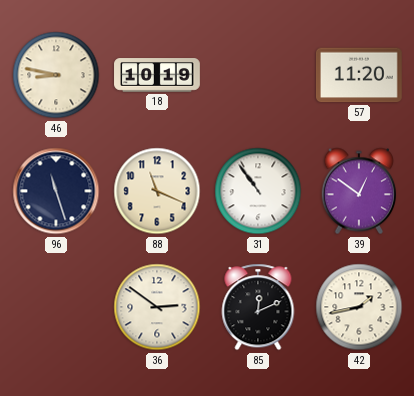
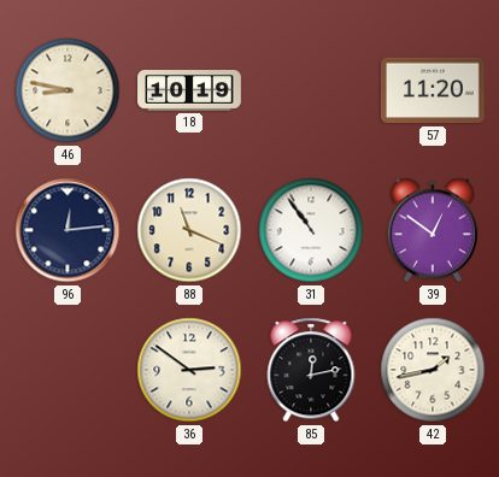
96: 11:27 -> 12:14 (67, 230)
85: 12:11 -> 12:13 (311, 370)
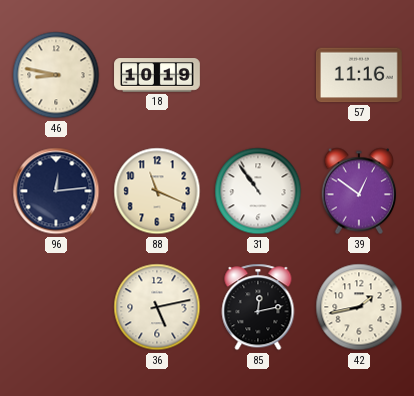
57: 11:20 -> 11:16 (360, 75)
36: 2:51 -> 5:13 (157, 307)
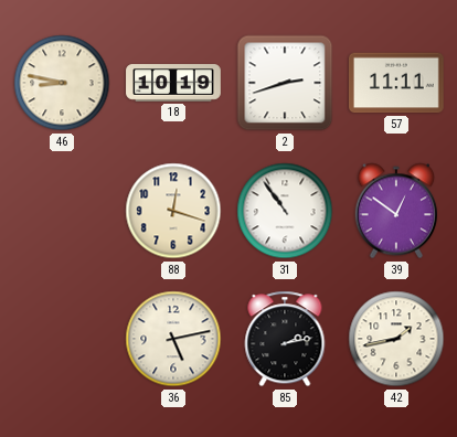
2: none -> 2:42 (285, 83)
57: 11:16 -> 11:11 (397, 83)
96: 12:14 -> none (56, 191)
88: 11:19 -> 12:18 (173, 211)
85: 12:13 -> 2:13 (285, 339)
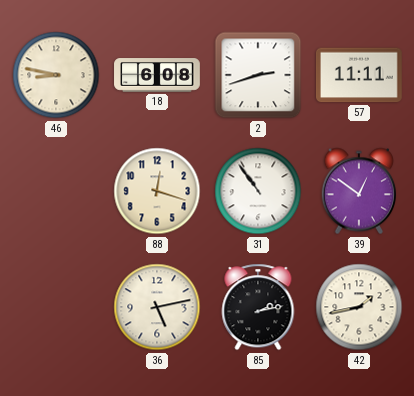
18: 10:19 -> 6:08 (157, 75)
